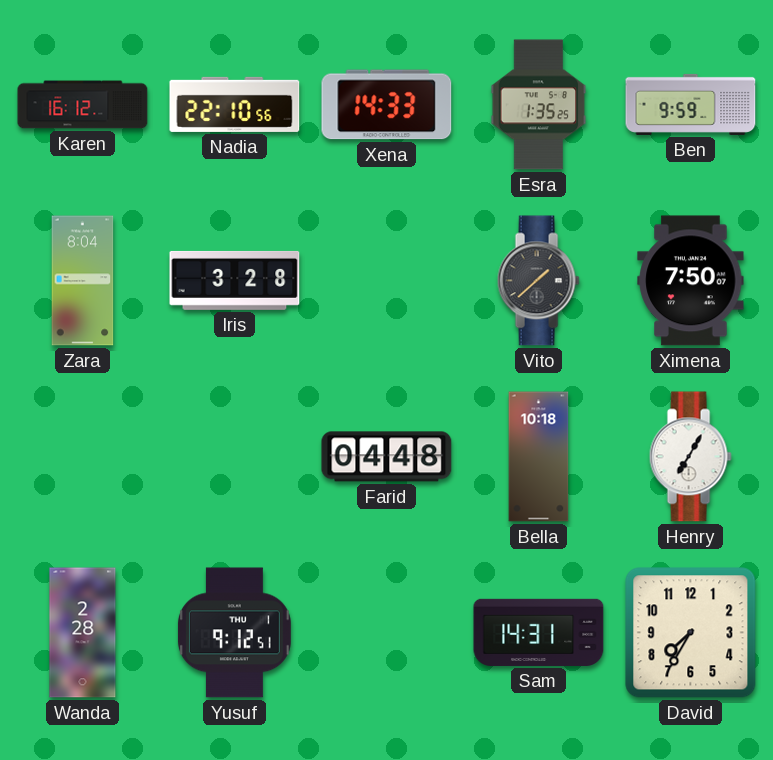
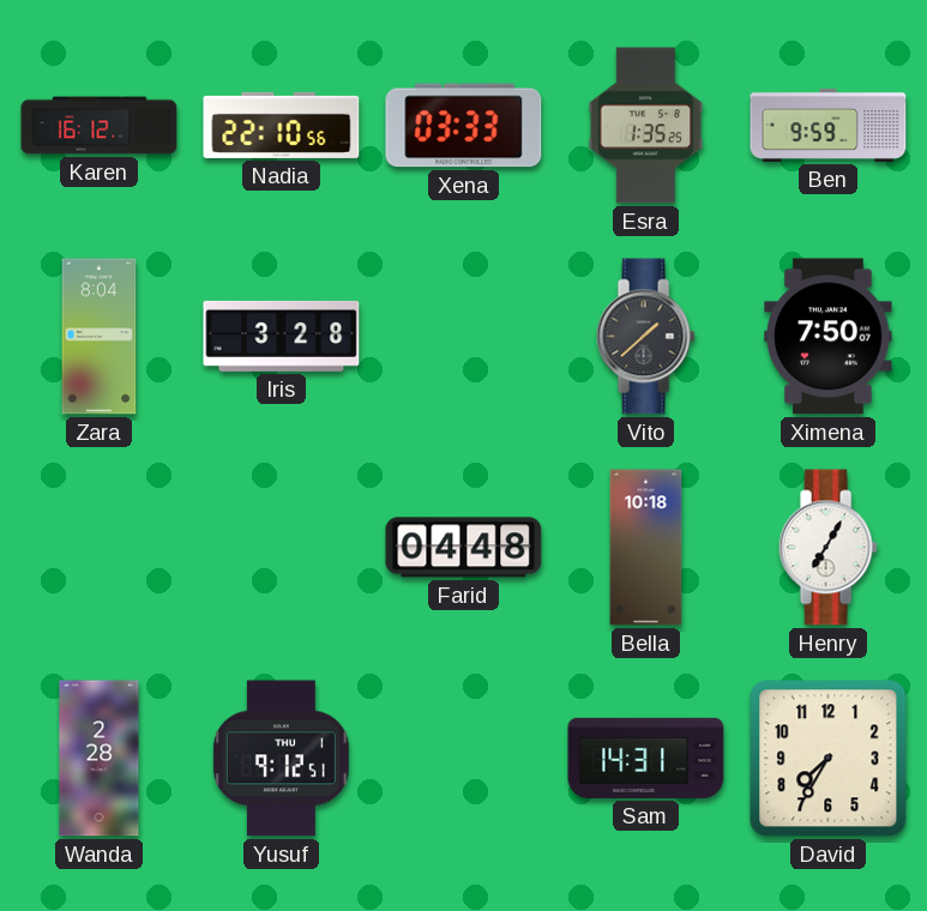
Xena: 14:33 -> 03:33 (464, 126)
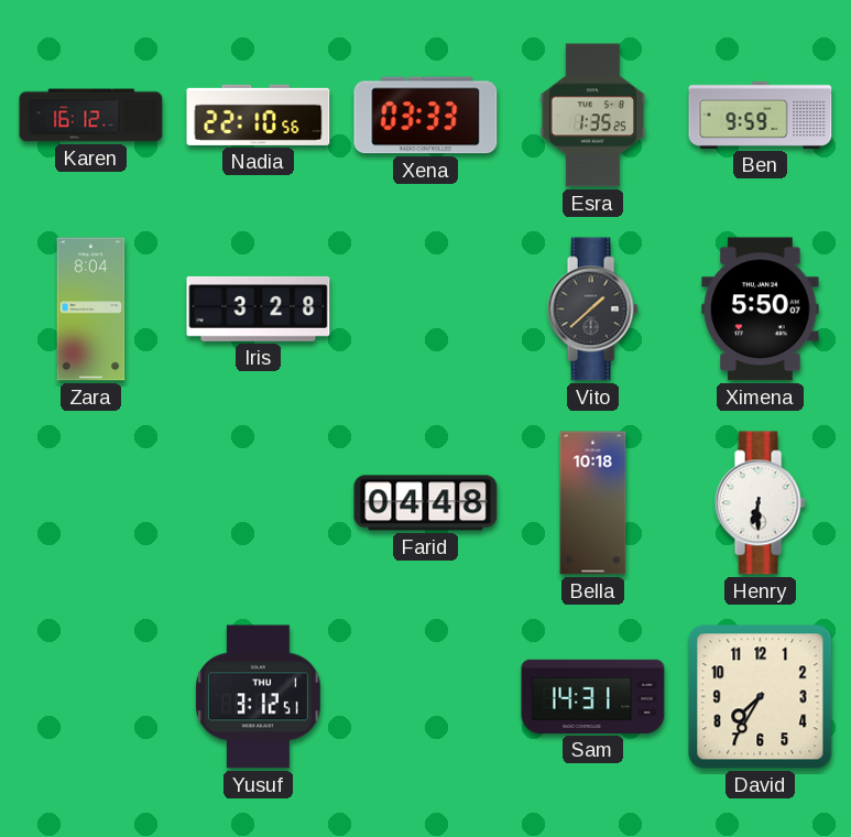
Ximena: 7:50 -> 5:50 (761, 309)
Henry: 7:05 -> 6:30 (760, 503)
Wanda: 2:28 -> none (100, 759)
Yusuf: 9:12 -> 3:12 (258, 697)
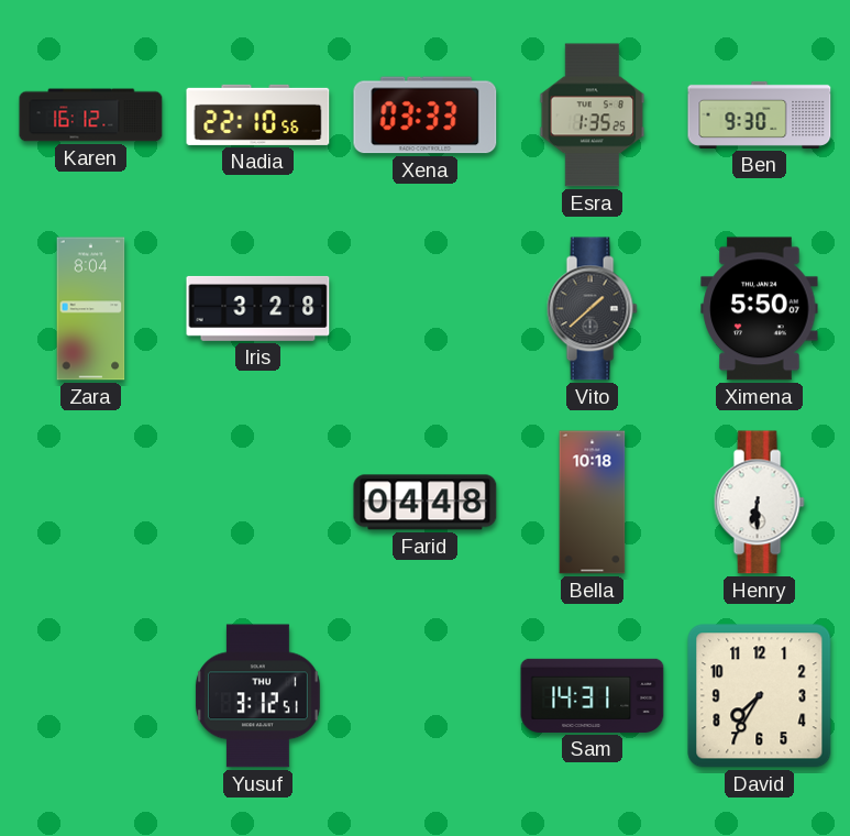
Ben: 9:59 -> 9:30 (760, 114)
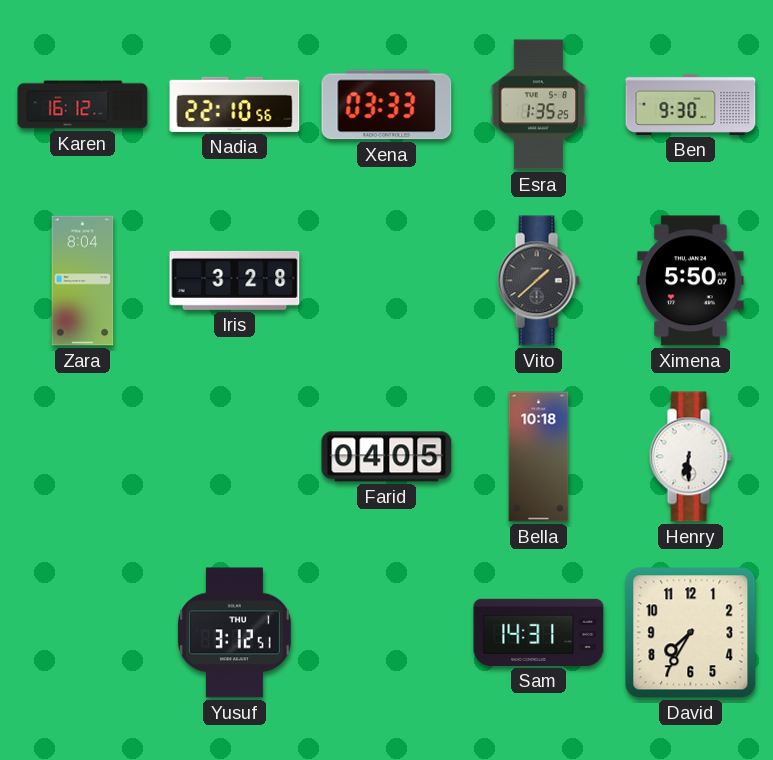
Farid: 04:48 -> 04:05 (387, 457)
